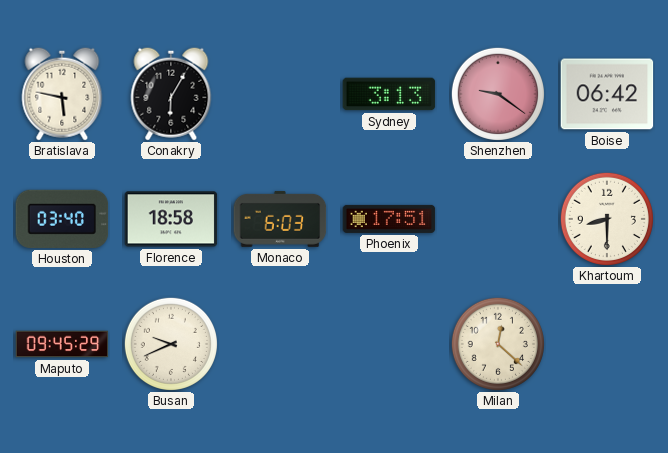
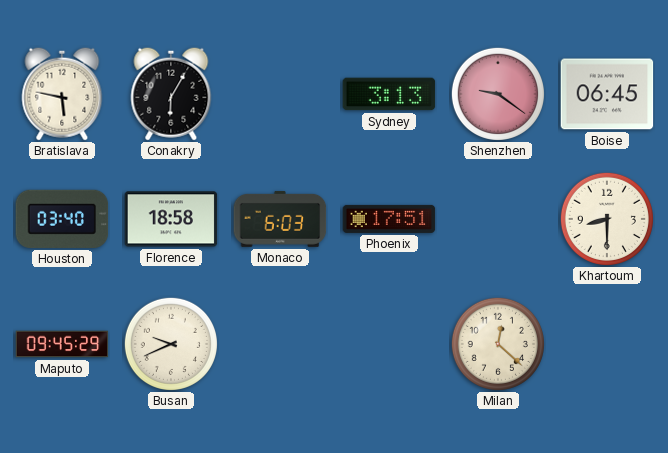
Boise: 06:42 -> 06:45 (607, 94)
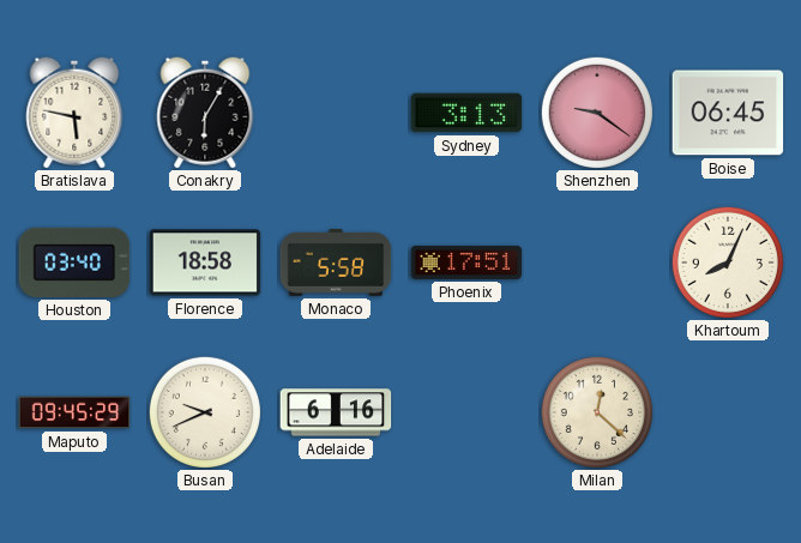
Monaco: 6:03 -> 5:58 (336, 263)
Khartoum: 8:30 -> 8:04 (728, 263)
Adelaide: none -> 6:16 (336, 412)
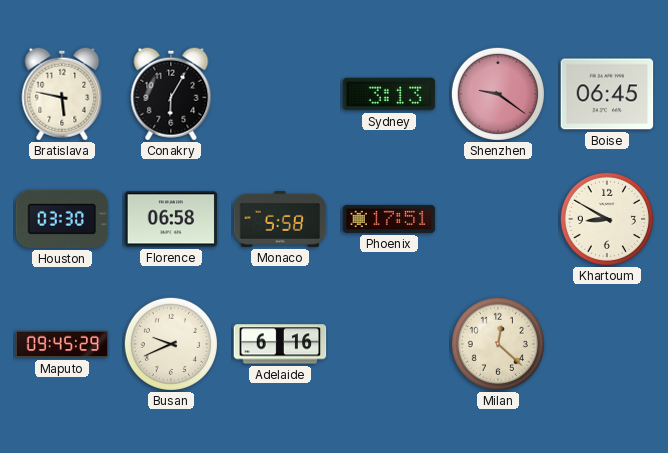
Houston: 03:40 -> 03:30 (62, 219)
Florence: 18:58 -> 06:58 (171, 219)
Khartoum: 8:04 -> 8:50 (607, 219)
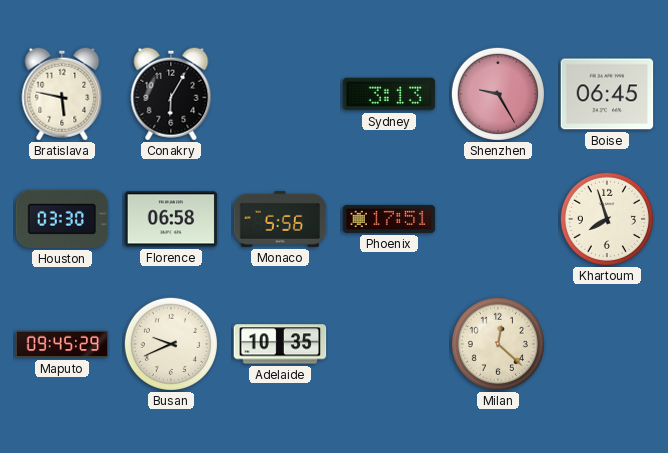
Shenzhen: 9:21 -> 9:25 (498, 94)
Monaco: 5:58 -> 5:56 (280, 219)
Khartoum: 8:50 -> 7:57 (607, 219)
Adelaide: 6:16 -> 10:35 (280, 344)
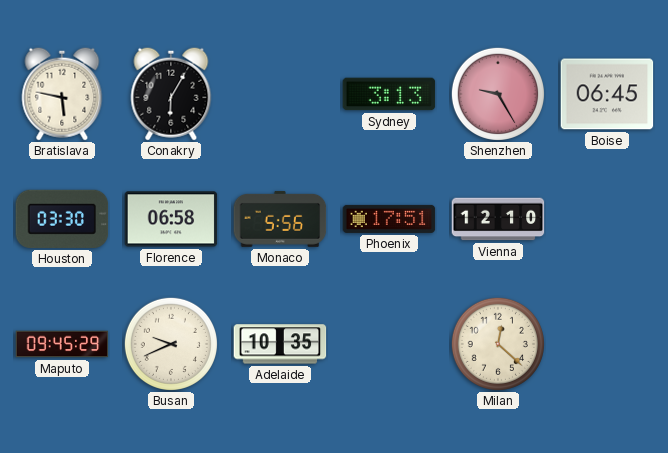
Vienna: none -> 12:10 (498, 219)
Khartoum: 7:57 -> none (607, 219)
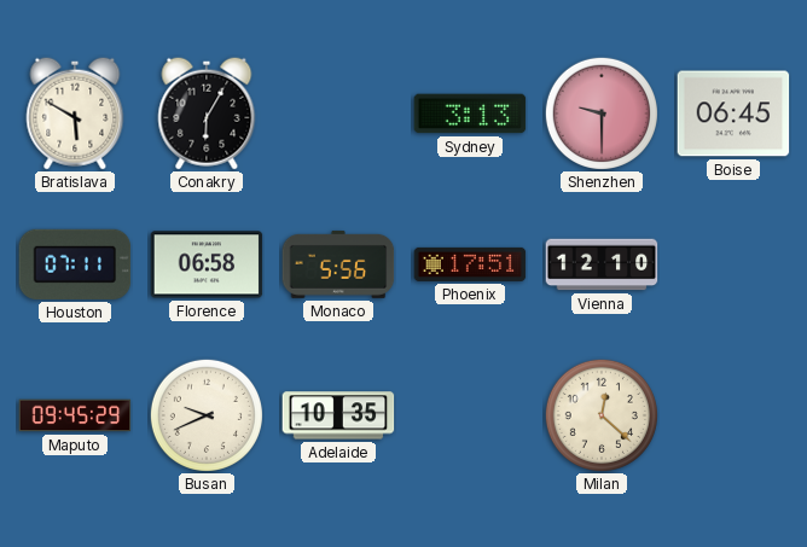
Bratislava: 5:47 -> 5:50 (75, 114)
Shenzhen: 9:25 -> 9:30 (602, 114)
Houston: 03:30 -> 07:11 (75, 264)
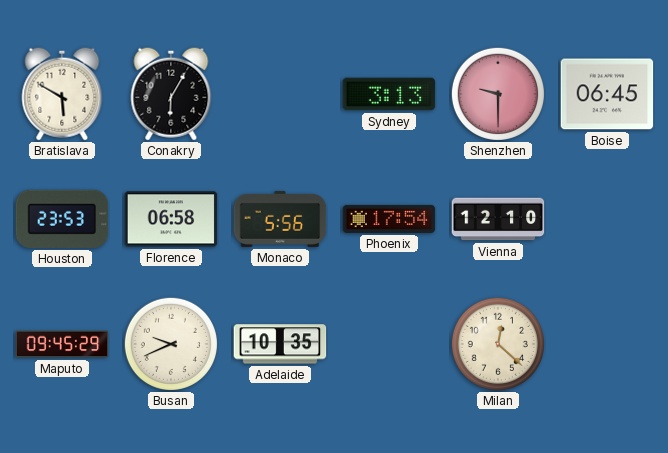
Houston: 07:11 -> 23:53 (62, 219)
Phoenix: 17:51 -> 17:54 (389, 219)
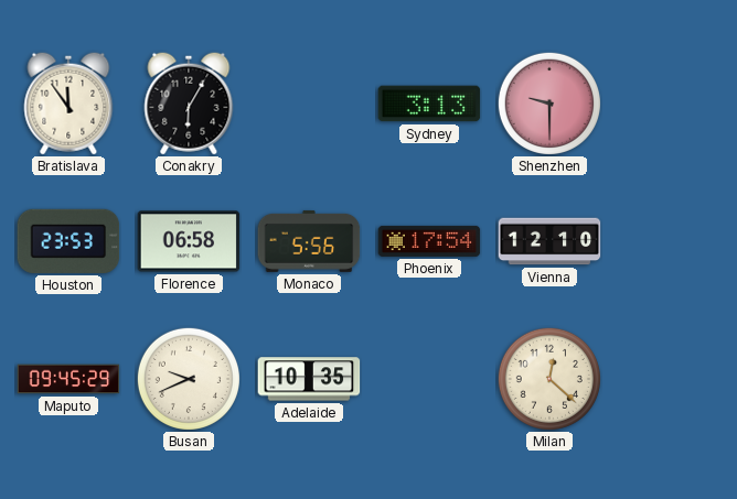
Bratislava: 5:50 -> 11:54 (68, 104)
Boise: 06:45 -> none (607, 94)
